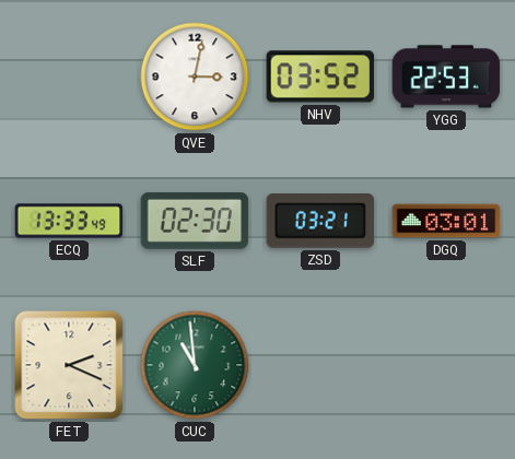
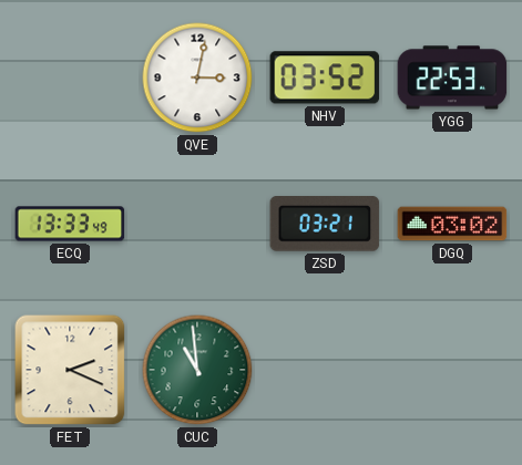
SLF: 02:30 -> none (195, 221)
DGQ: 03:01 -> 03:02 (452, 224)
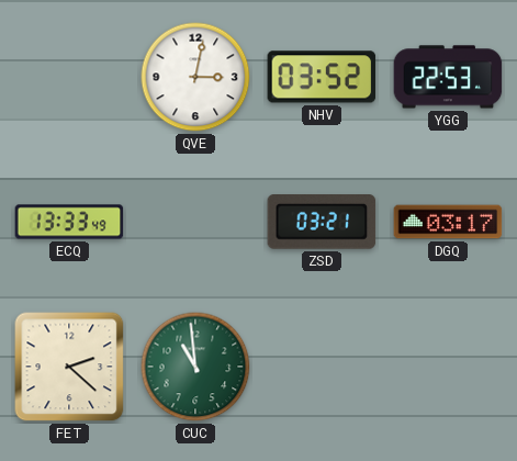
DGQ: 03:02 -> 03:17 (448, 222)
FET: 2:19 -> 2:22 (69, 367)
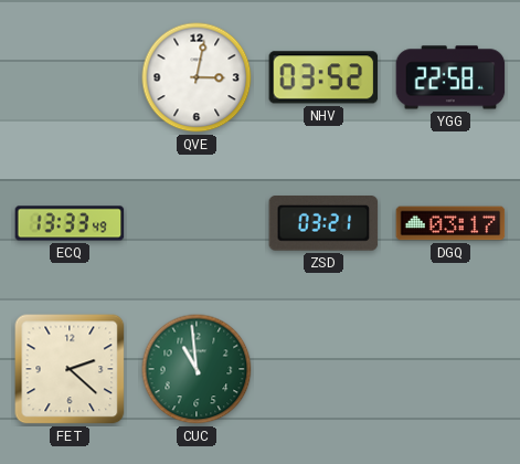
YGG: 22:53 -> 22:58 (450, 77)
